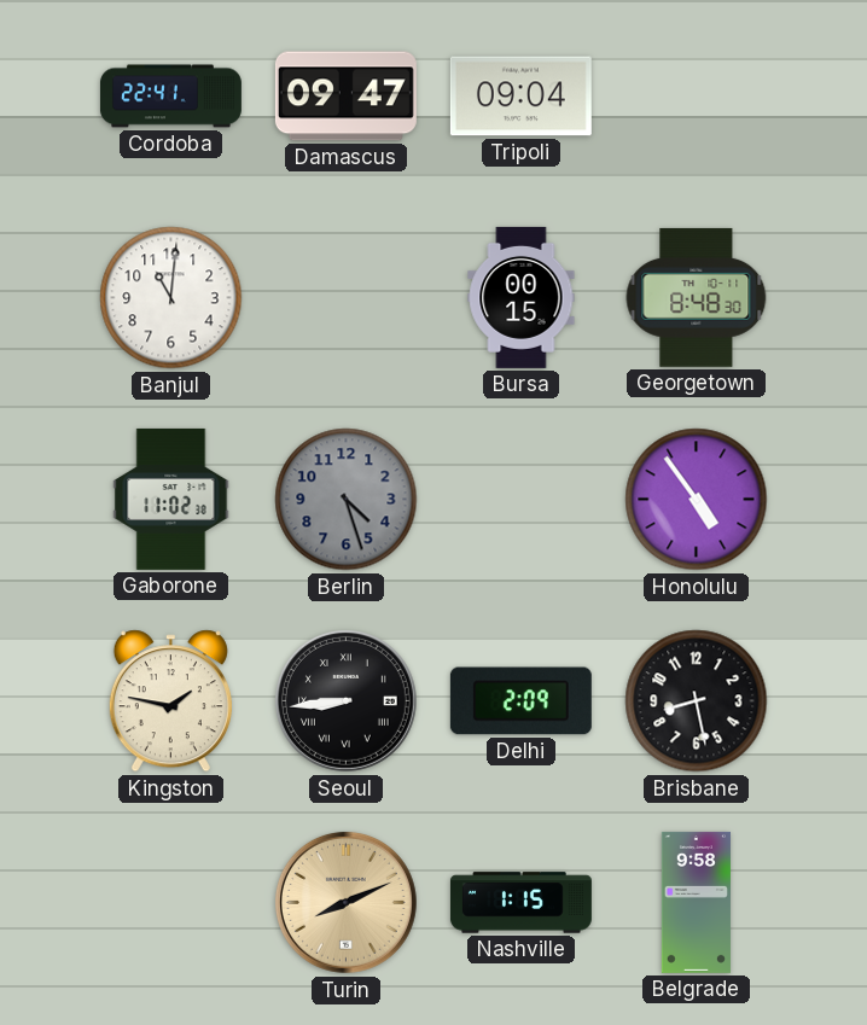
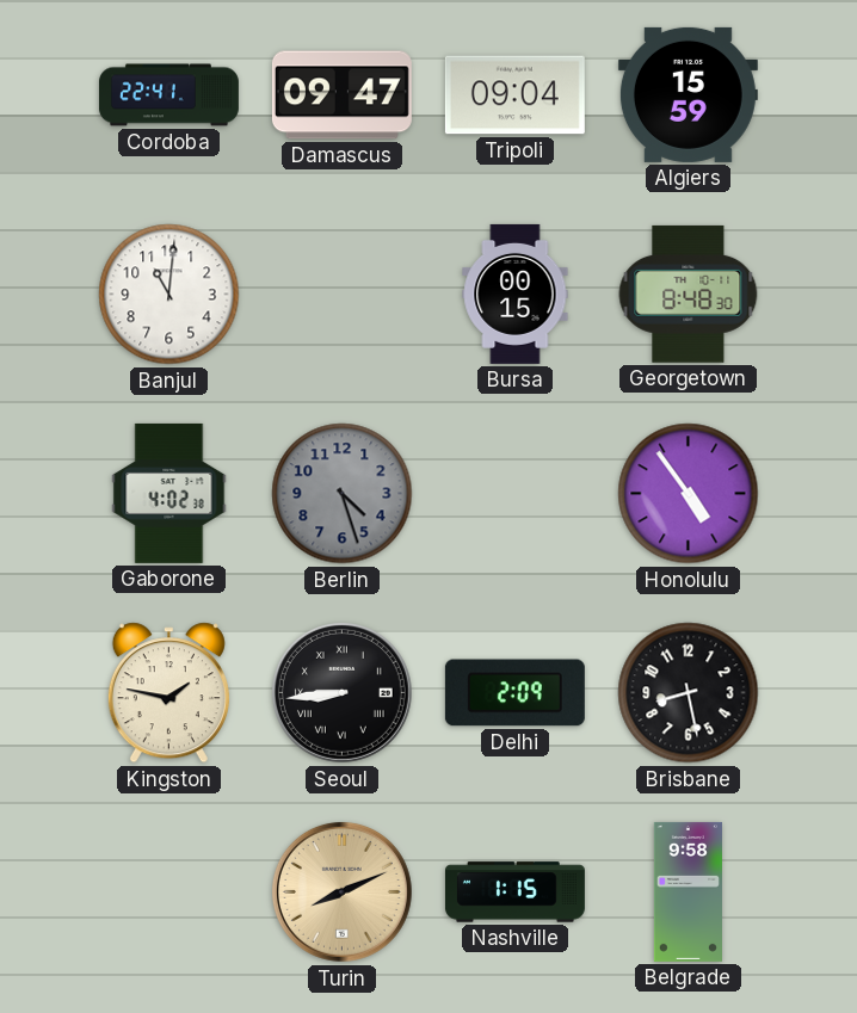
Algiers: none -> 15:59 (688, 94)
Gaborone: 11:02 -> 4:02 (169, 493)
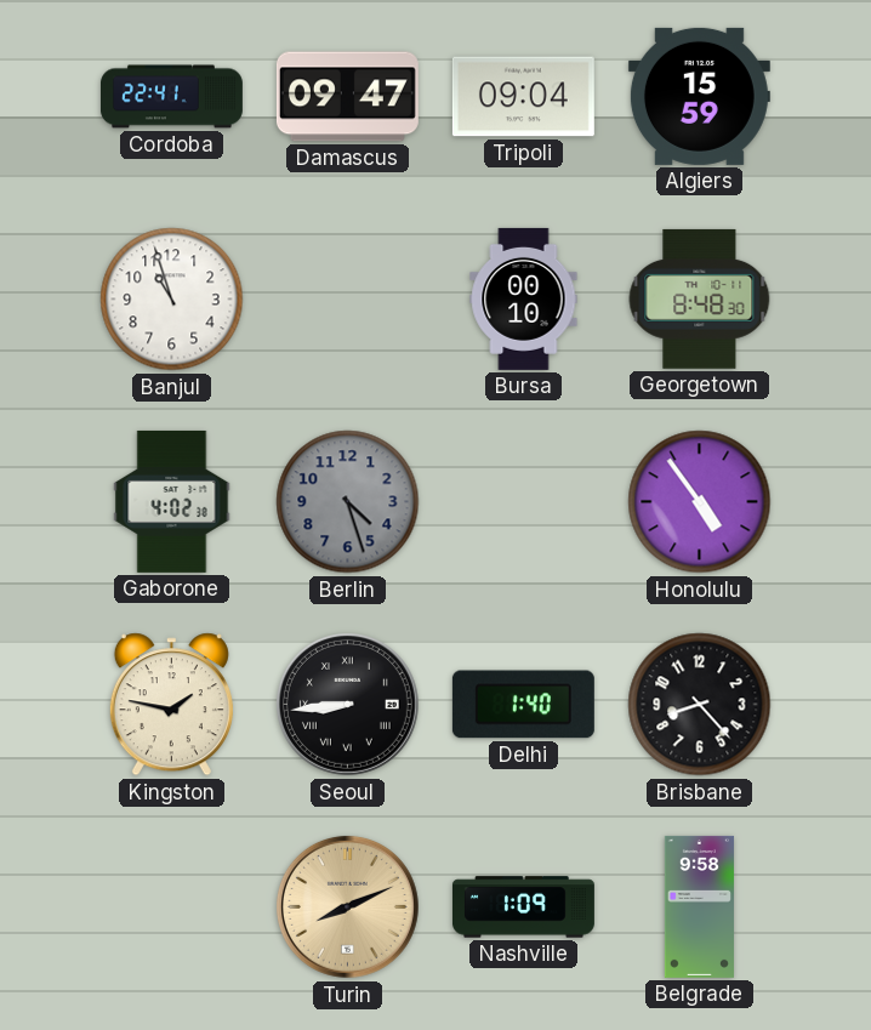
Banjul: 11:01 -> 10:57 (172, 300)
Bursa: 00:15 -> 00:10 (524, 298)
Delhi: 2:09 -> 1:40 (523, 705)
Brisbane: 8:28 -> 8:23 (700, 705)
Nashville: 1:15 -> 1:09 (523, 907)
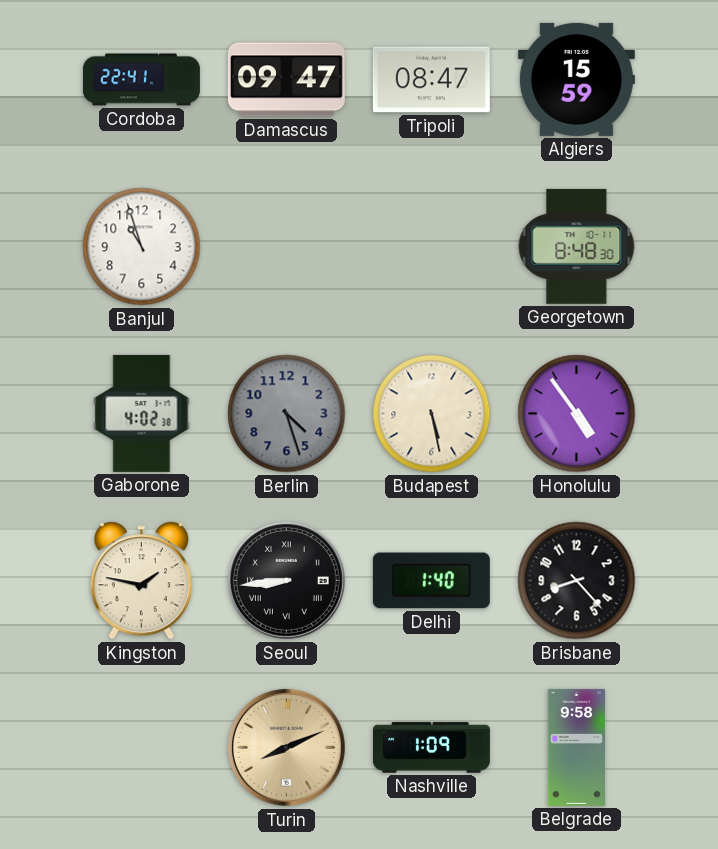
Tripoli: 09:04 -> 08:47 (431, 80)
Bursa: 00:10 -> none (524, 298)
Budapest: none -> 5:28 (432, 414)
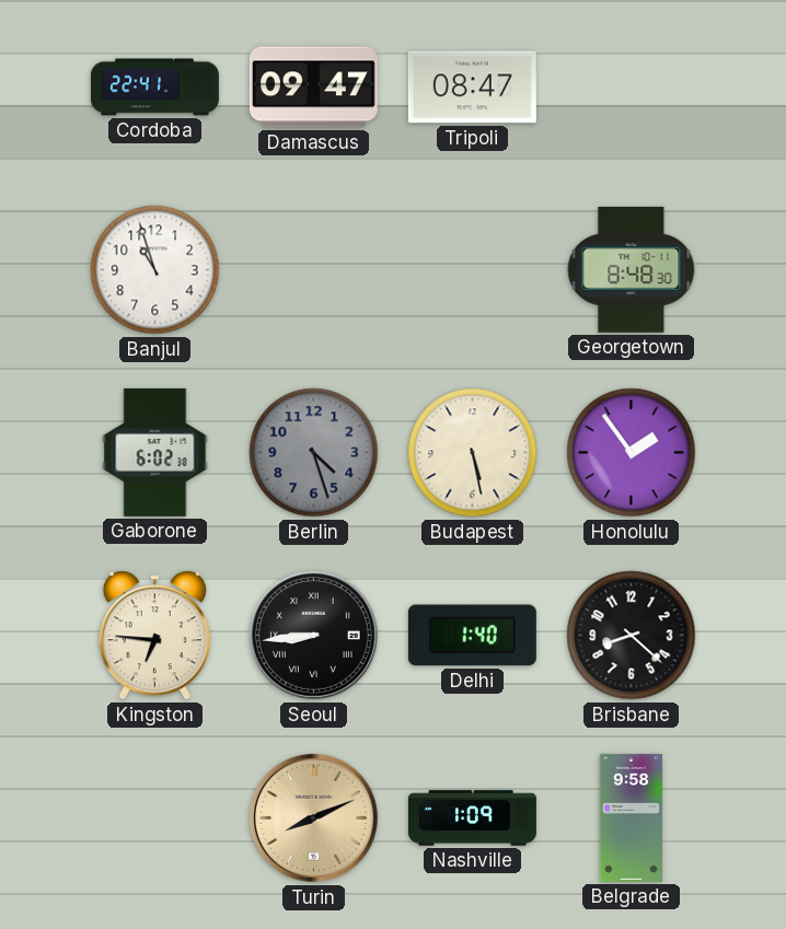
Algiers: 15:59 -> none (576, 79)
Gaborone: 4:02 -> 6:02 (155, 452)
Honolulu: 4:54 -> 1:54 (632, 453)
Kingston: 1:47 -> 6:46 (154, 636)
Brisbane: 8:23 -> 8:22 (632, 636)
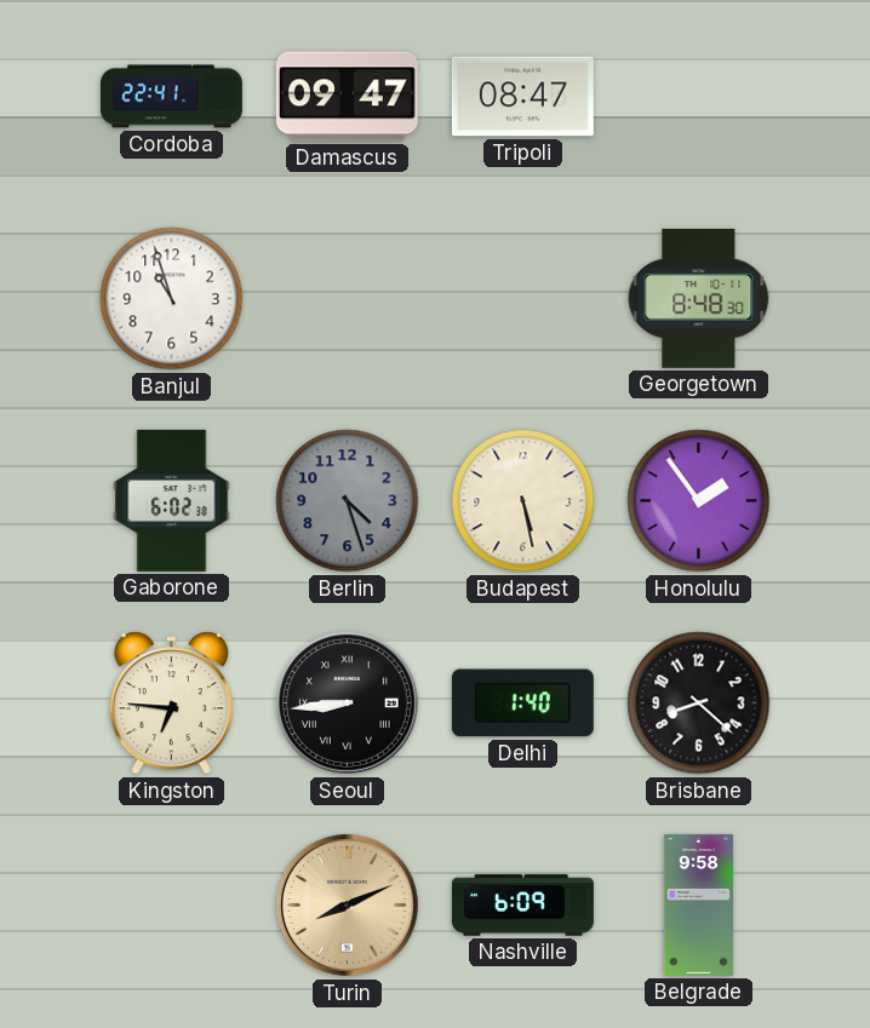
Nashville: 1:09 -> 6:09 (522, 906)
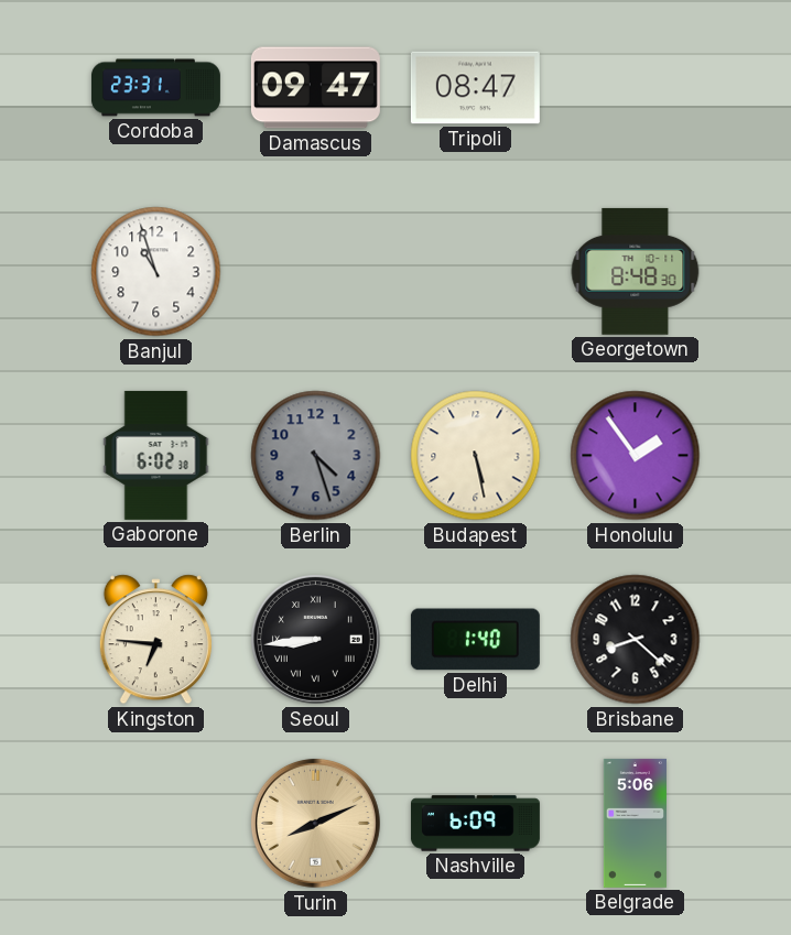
Cordoba: 22:41 -> 23:31 (155, 88)
Belgrade: 9:58 -> 5:06 (635, 823)
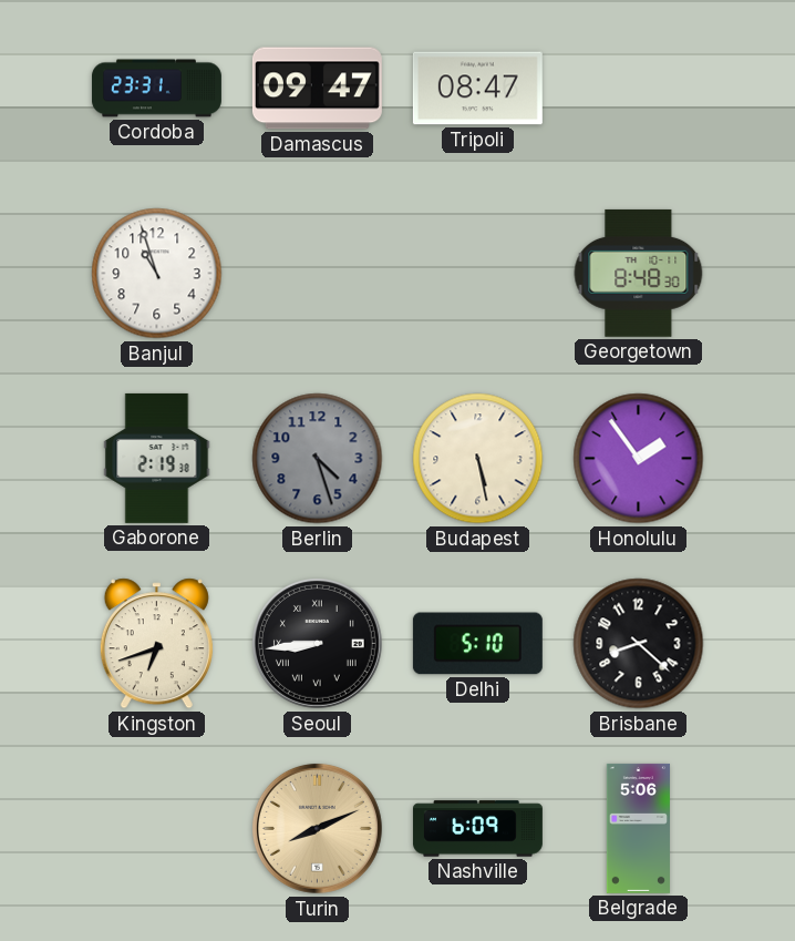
Gaborone: 6:02 -> 2:19 (157, 458)
Kingston: 6:46 -> 6:42 (156, 644)
Delhi: 1:40 -> 5:10 (477, 644)
